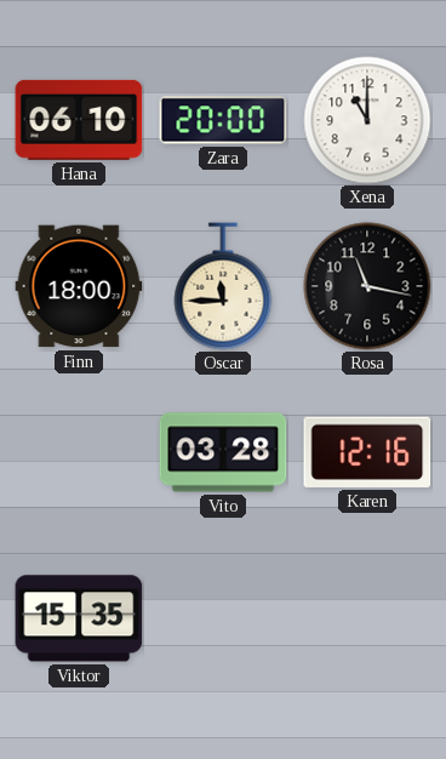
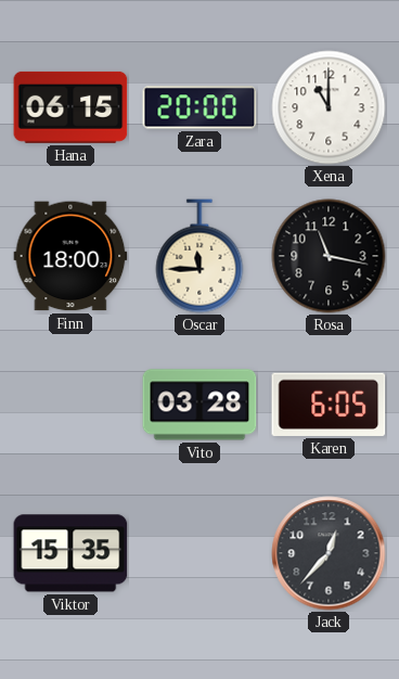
Hana: 06:10 -> 06:15 (70, 107)
Karen: 12:16 -> 6:05 (329, 405)
Jack: none -> 12:37 (329, 553)
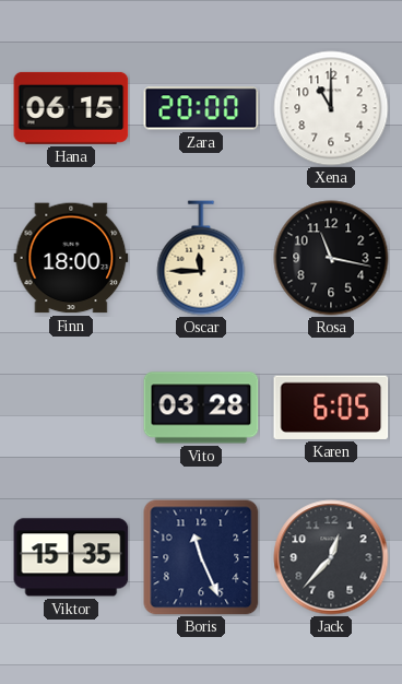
Boris: none -> 11:26 (201, 557)
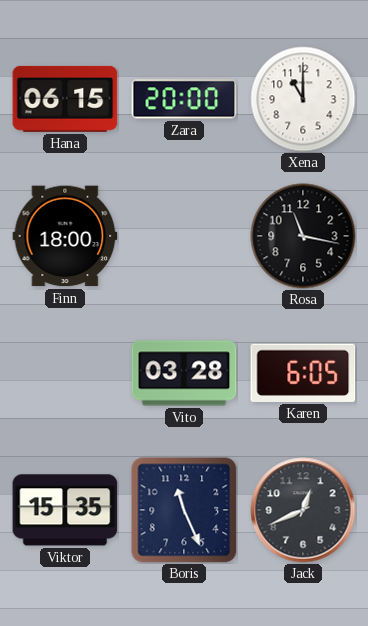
Oscar: 11:45 -> none (201, 258)
Jack: 12:37 -> 12:41 (303, 510)
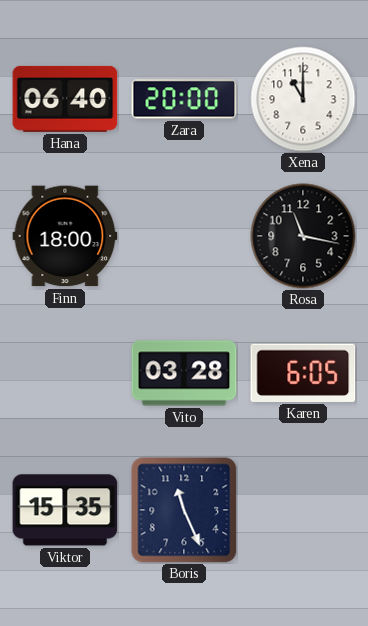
Hana: 06:15 -> 06:40 (65, 99)
Jack: 12:41 -> none (303, 510)
